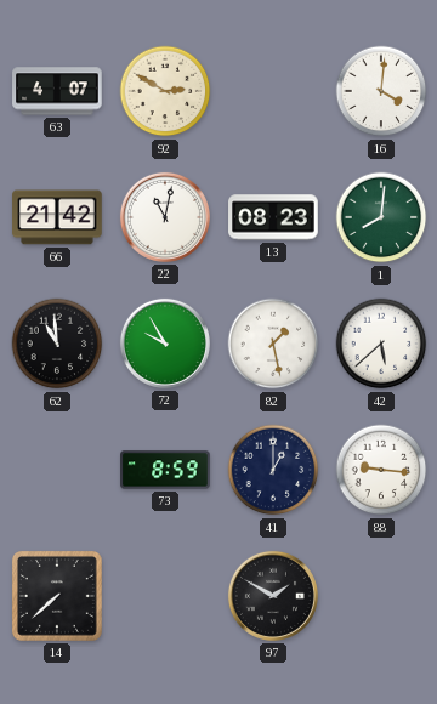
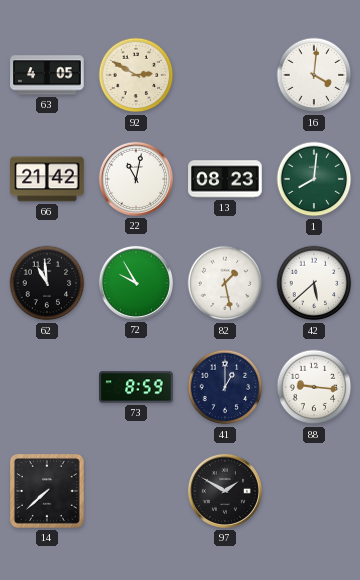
63: 4:07 -> 4:05 (47, 75)
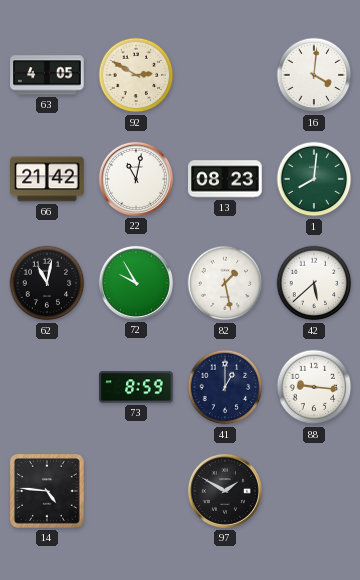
62: 10:59 -> 11:02 (47, 283)
14: 7:38 -> 4:46 (47, 491)
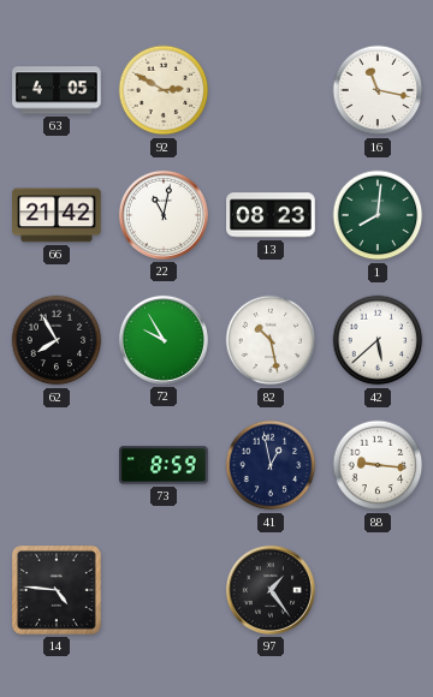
16: 4:01 -> 11:17 (378, 90)
62: 11:02 -> 7:55 (57, 340)
82: 1:28 -> 10:28 (271, 340)
41: 1:00 -> 12:58 (271, 465)
97: 1:50 -> 1:24 (271, 590)
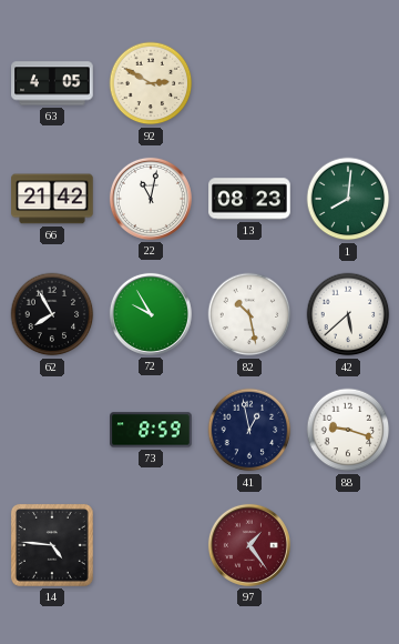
16: 11:17 -> none (378, 90)
88: 9:16 -> 9:18 (348, 430)
97 dial: black -> burgundy (249, 545)
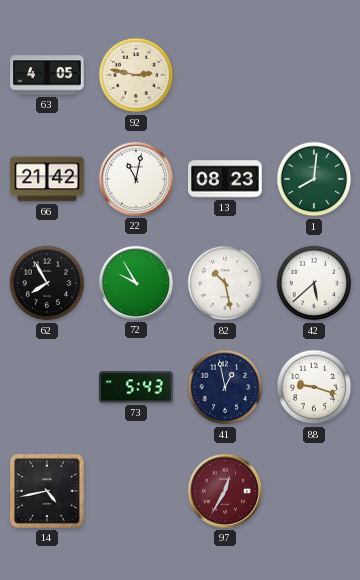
92: 2:50 -> 2:47 (136, 75)
73: 8:59 -> 5:43 (136, 387)
14: 4:46 -> 4:43 (47, 491)
97: 1:24 -> 12:35 (225, 491)
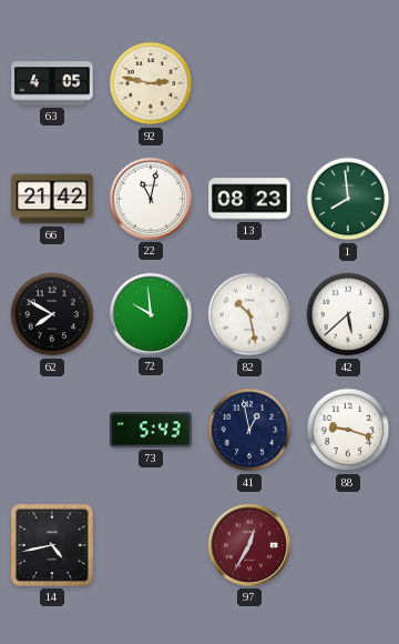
1: 8:01 -> 7:59 (348, 199)
62: 7:55 -> 7:50 (52, 314)
72: 9:55 -> 9:59 (151, 314)
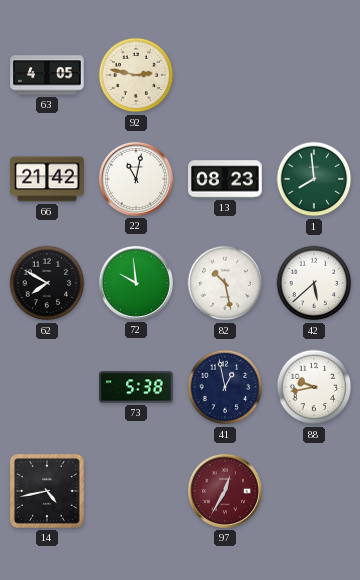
73: 5:43 -> 5:38 (136, 387)
88: 9:18 -> 9:43 (314, 387)
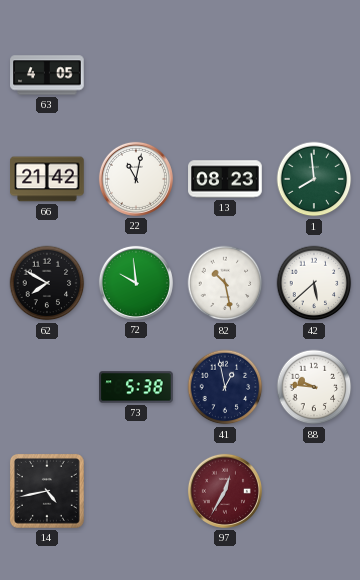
92: 2:47 -> none (136, 75)
88: 9:43 -> 9:46 (314, 387)
